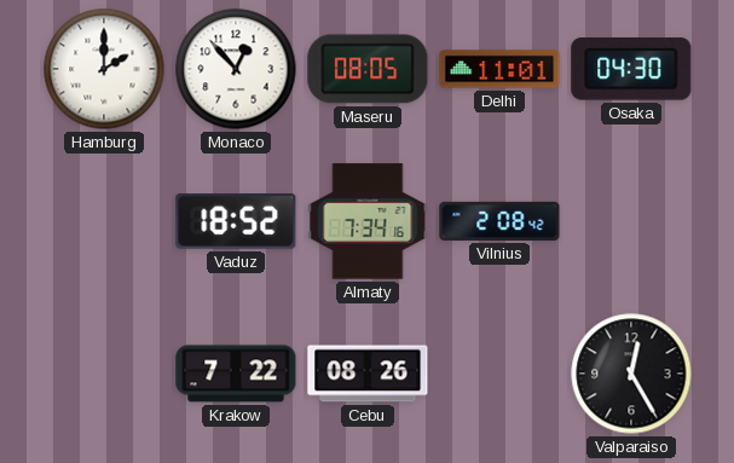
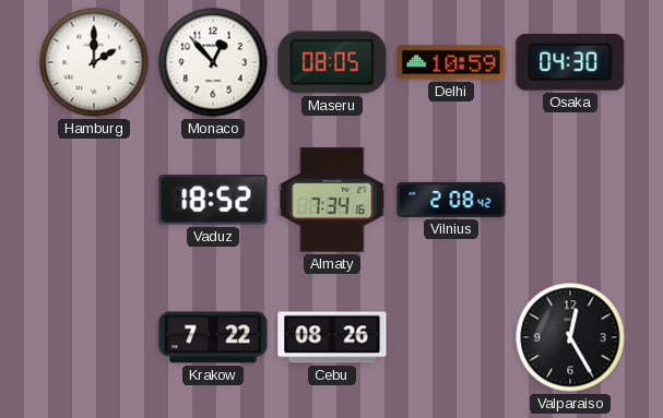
Delhi: 11:01 -> 10:59 (451, 62)
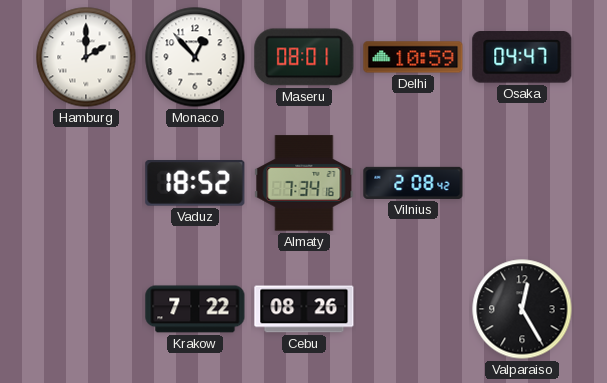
Maseru: 08:05 -> 08:01 (304, 57)
Osaka: 04:30 -> 04:47 (522, 58)
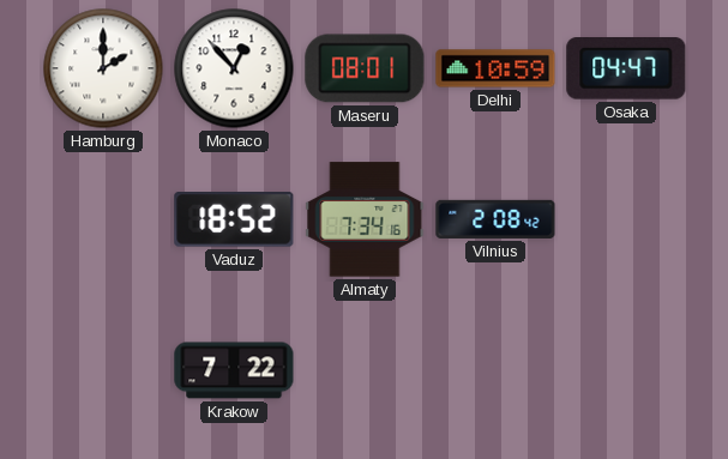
Cebu: 08:26 -> none (304, 309)
Valparaiso: 12:25 -> none (522, 309)
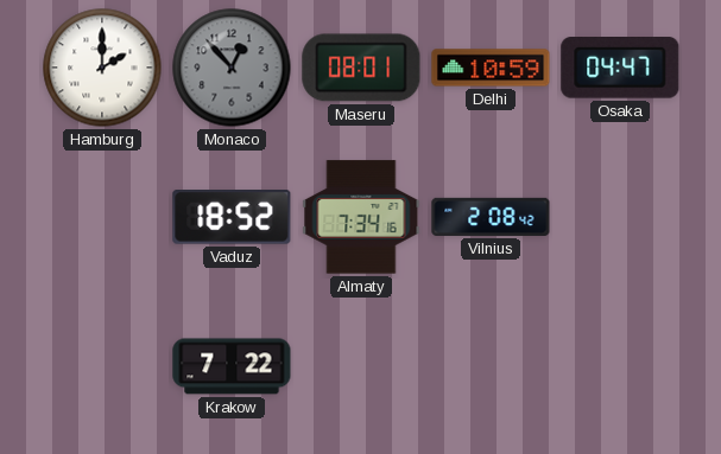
Monaco dial: white -> grey (232, 68)
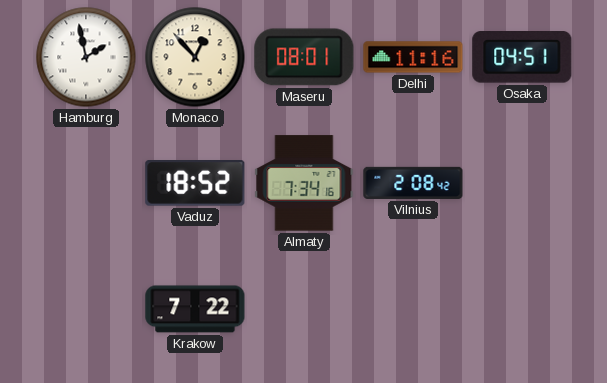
Hamburg: 2:00 -> 1:58 (86, 57)
Monaco dial: grey -> cream (195, 57)
Delhi: 10:59 -> 11:16 (413, 57)
Osaka: 04:47 -> 04:51 (522, 58)
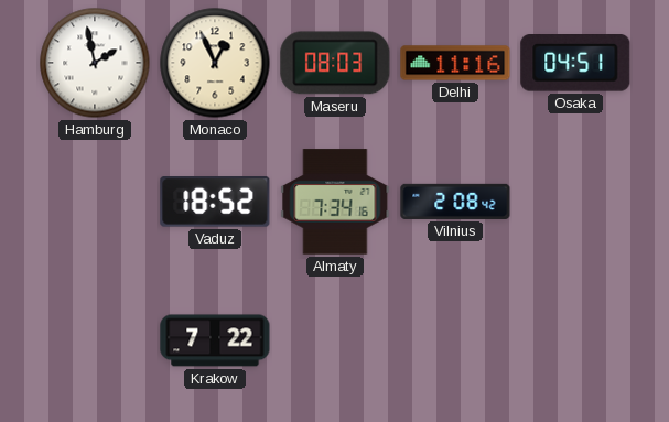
Monaco: 12:53 -> 12:56 (215, 63)
Maseru: 08:01 -> 08:03 (335, 63)
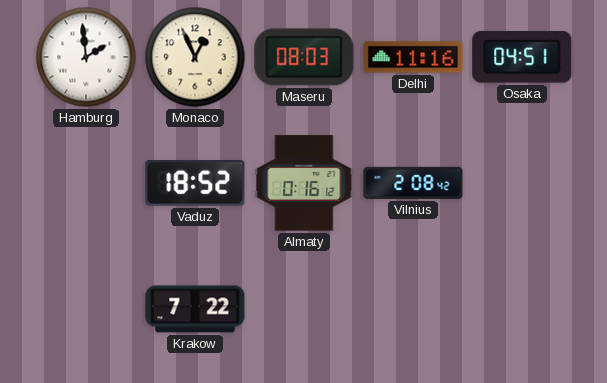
Hamburg: 1:58 -> 1:59 (86, 57)
Almaty: 7:34 -> 0:16 (304, 183)
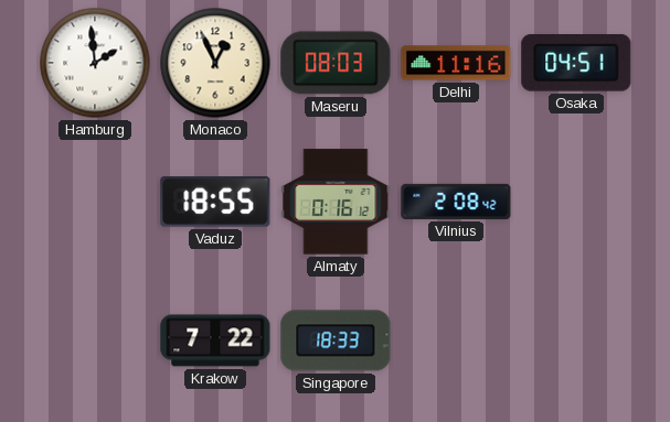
Vaduz: 18:52 -> 18:55 (215, 203)
Singapore: none -> 18:33 (336, 340)
